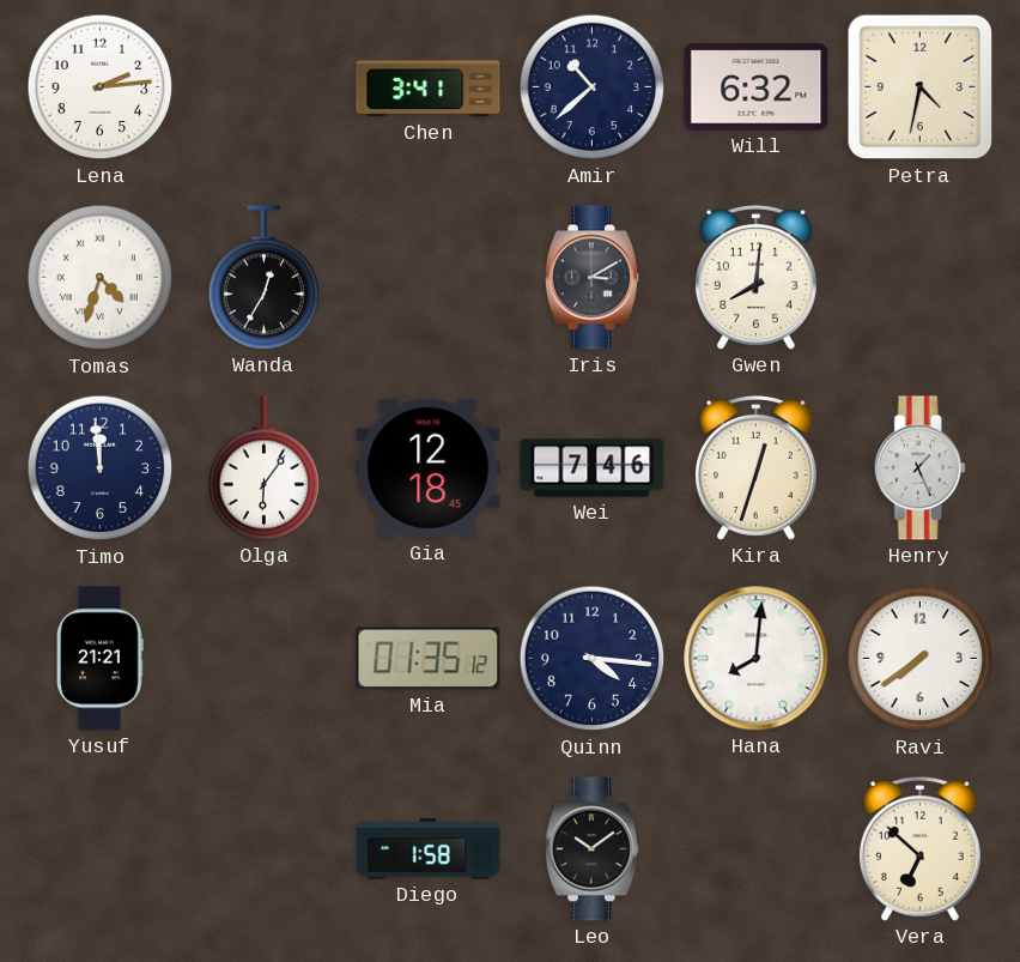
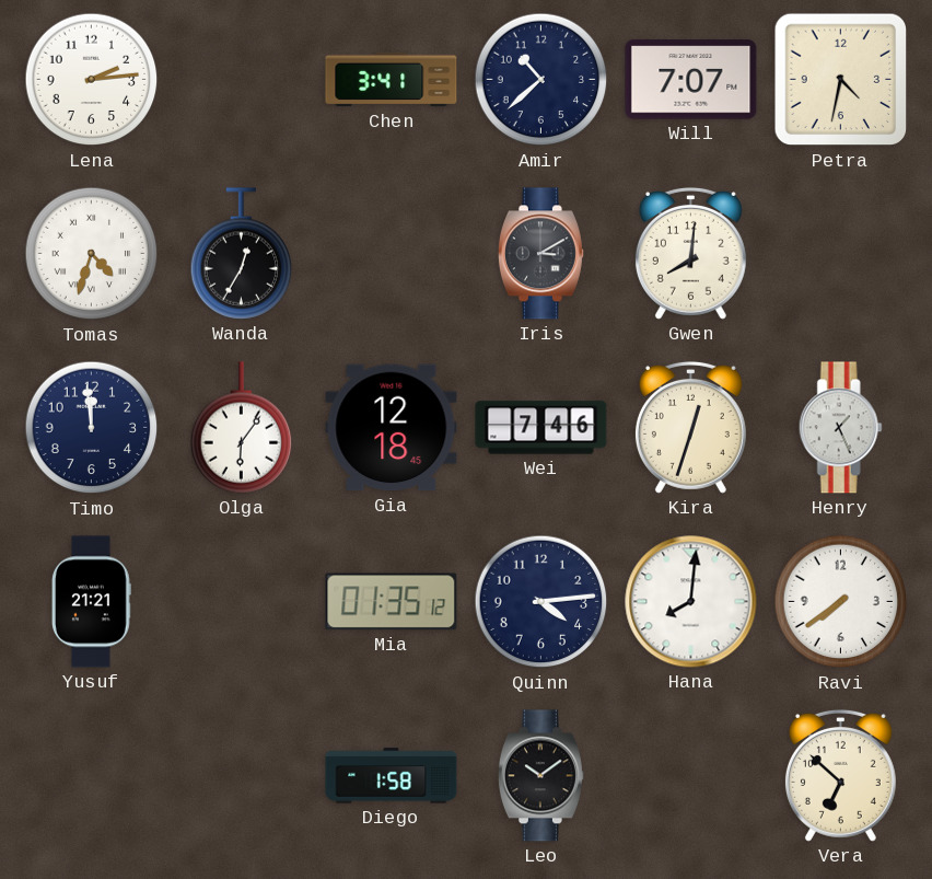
Will: 6:32 -> 7:07 (691, 80)
Quinn: 4:16 -> 4:14 (541, 602)
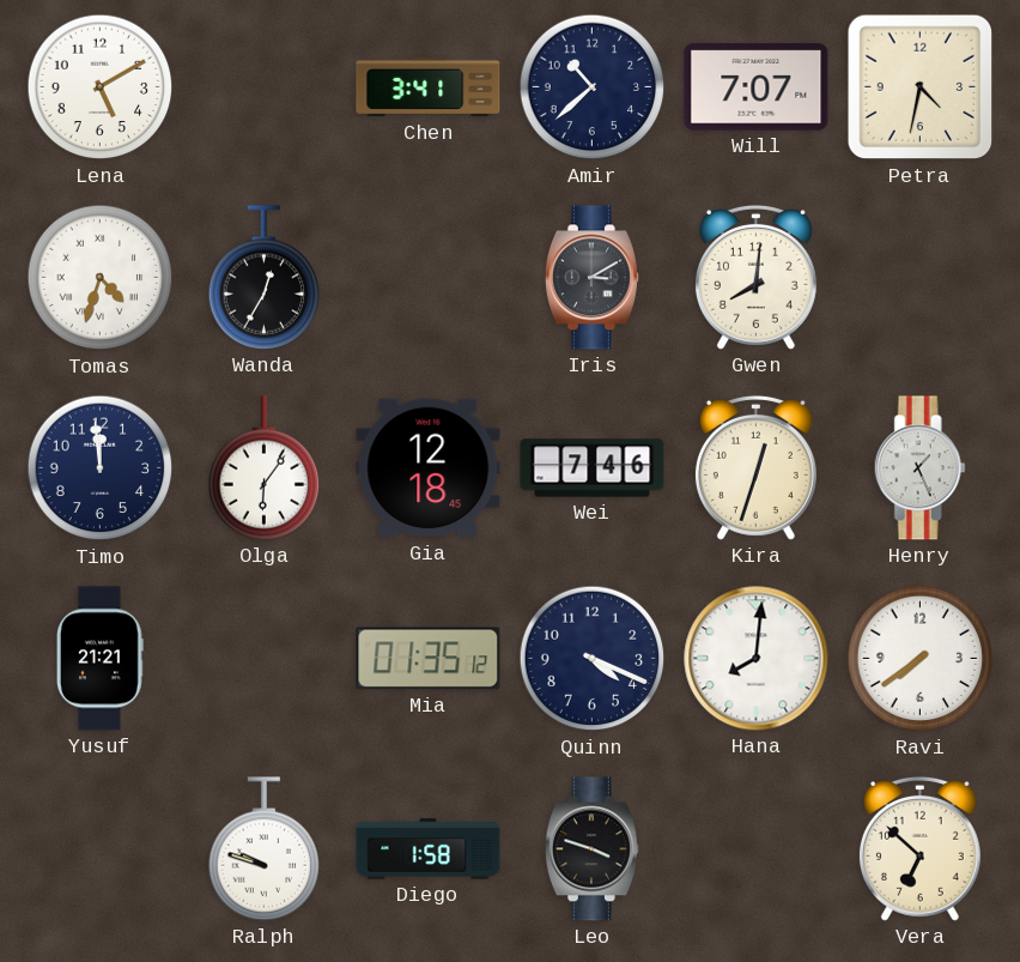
Lena: 2:14 -> 5:10 (101, 87)
Quinn: 4:14 -> 4:19 (593, 659)
Ralph: none -> 9:48 (265, 849)
Leo: 10:09 -> 3:48 (591, 849)
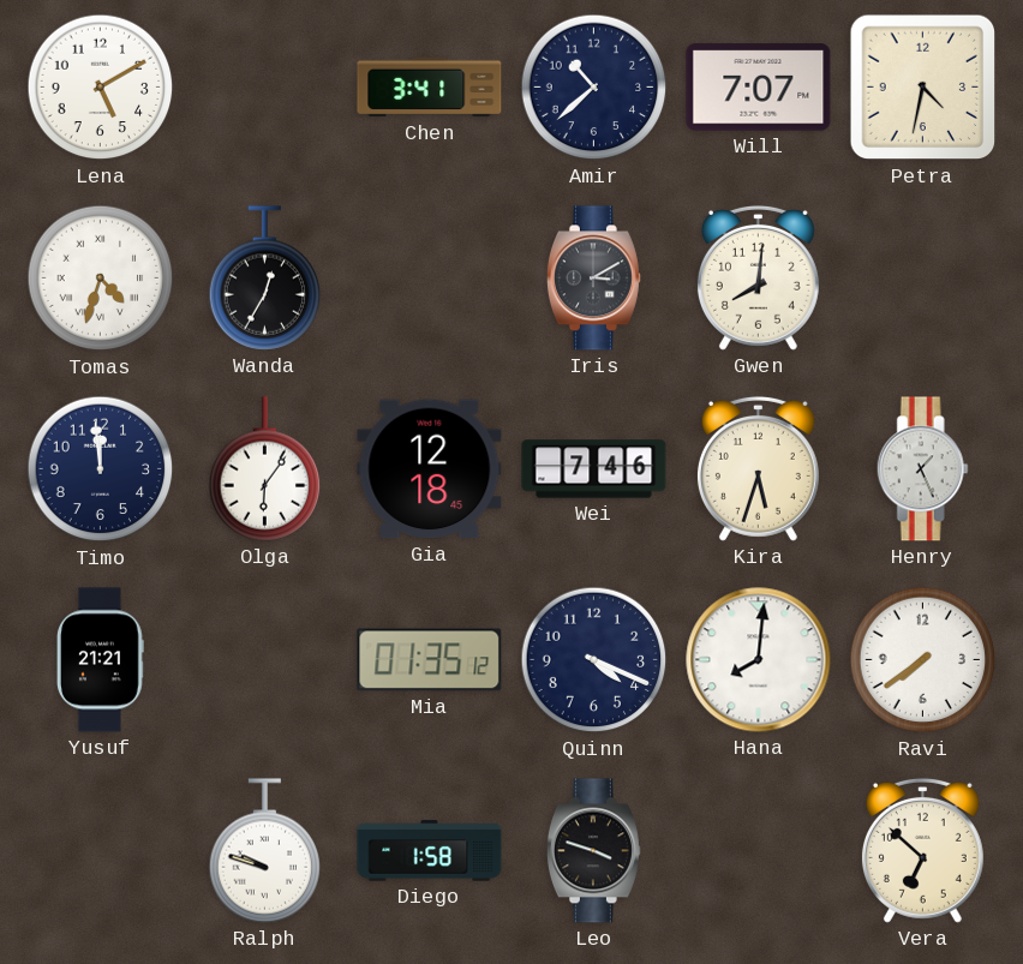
Kira: 12:33 -> 5:33 (758, 468)
